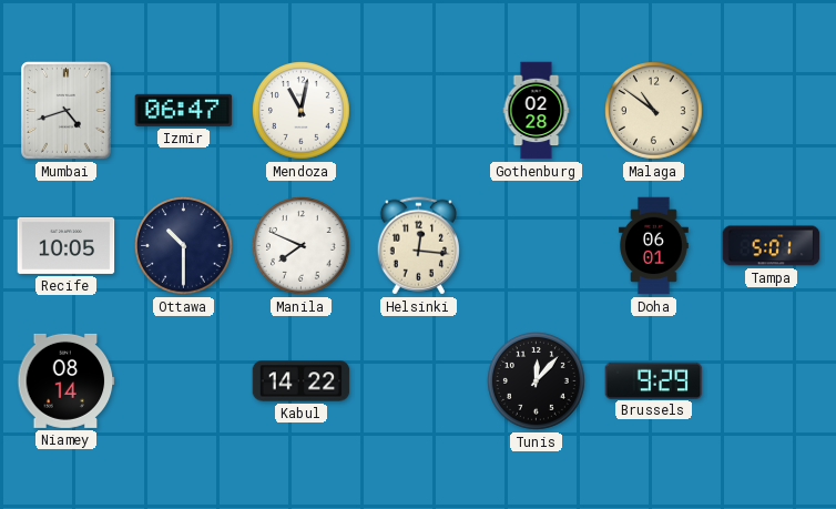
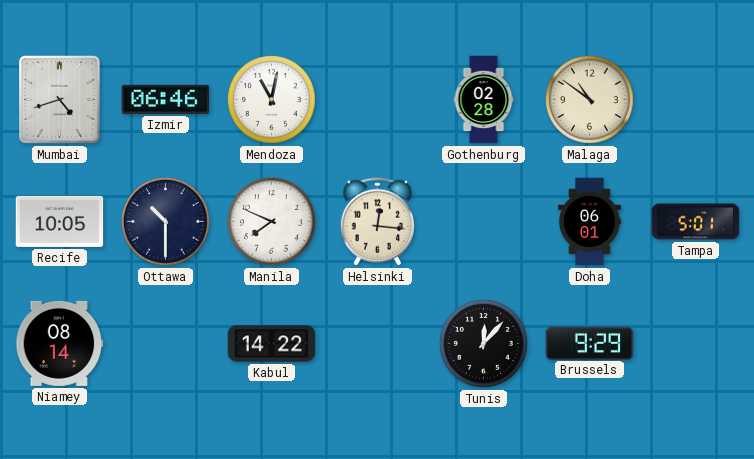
Izmir: 06:47 -> 06:46 (166, 99)
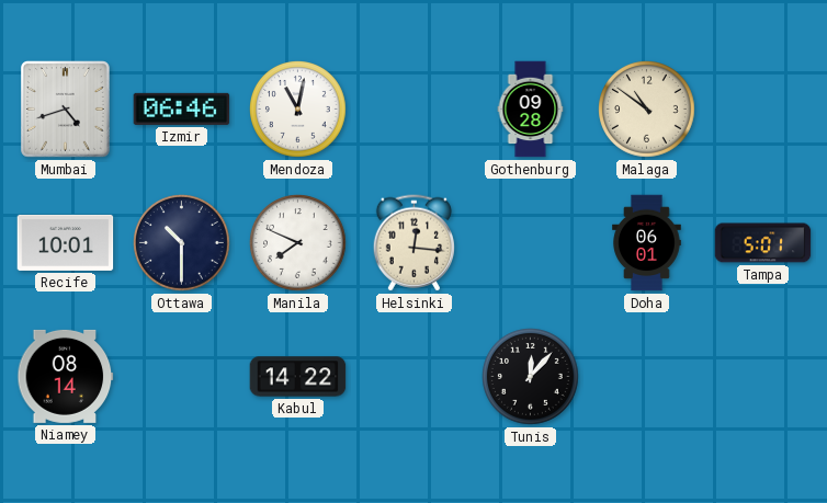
Gothenburg: 02:28 -> 09:28 (531, 110)
Recife: 10:05 -> 10:01 (66, 242)
Brussels: 9:29 -> none (590, 343)
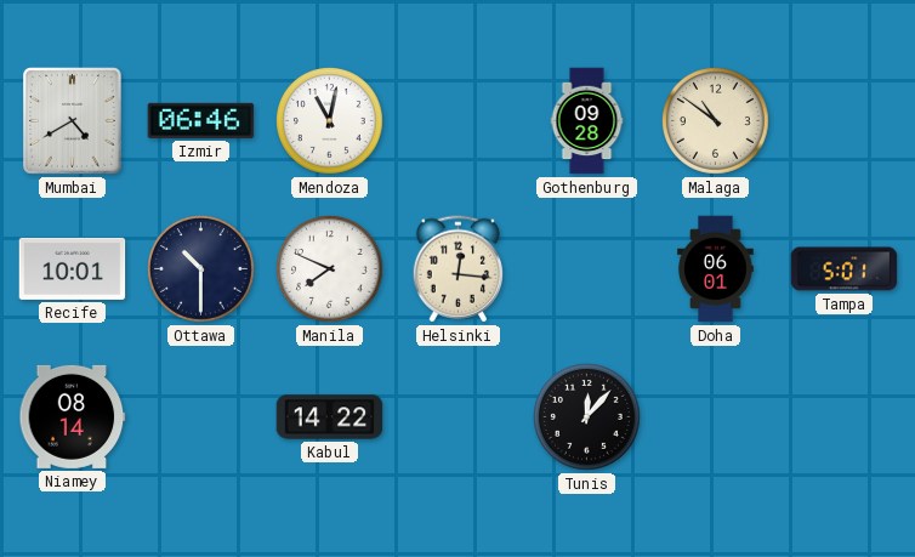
Mumbai: 4:42 -> 4:40 (73, 121)
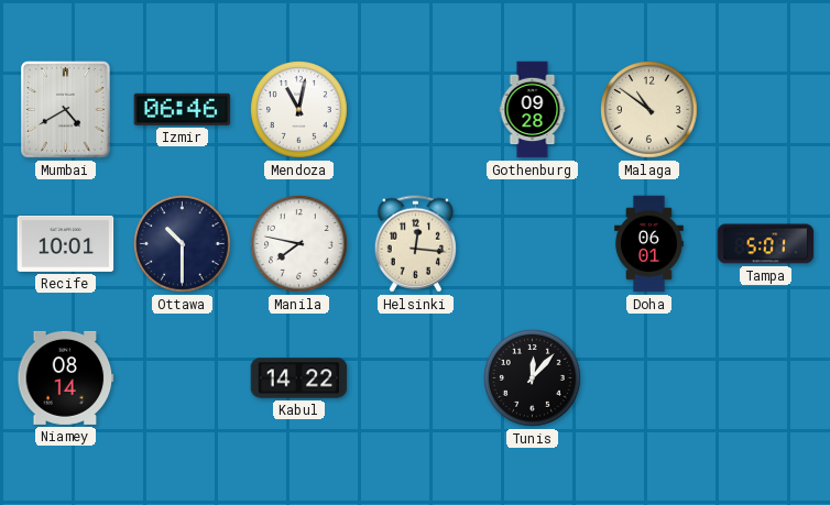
Manila: 7:49 -> 7:47 (299, 244)
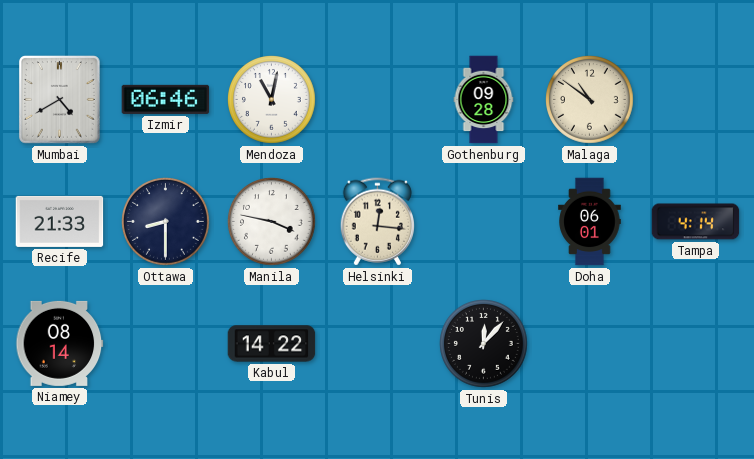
Recife: 10:01 -> 21:33 (60, 221)
Ottawa: 10:30 -> 8:30 (166, 222)
Manila: 7:47 -> 3:47 (272, 222)
Tampa: 5:01 -> 4:14 (696, 222)
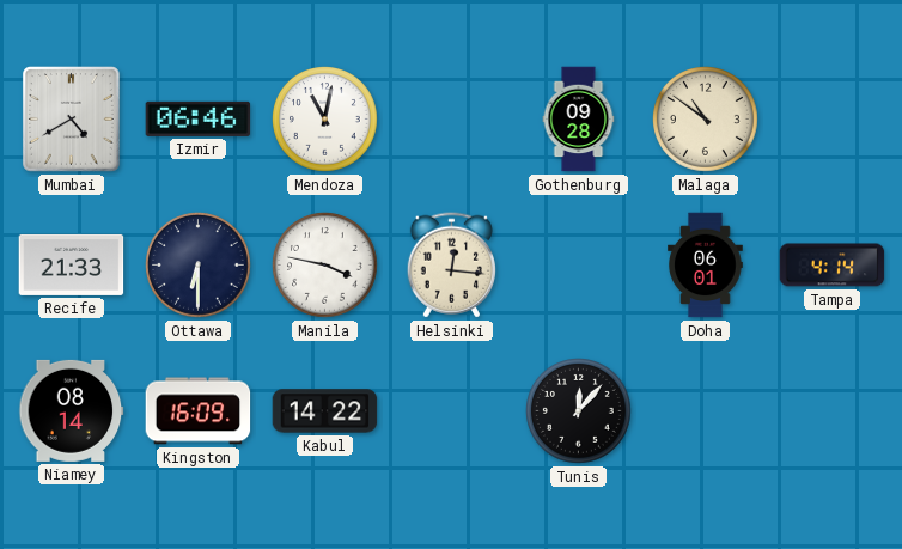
Ottawa: 8:30 -> 6:30 (199, 266)
Kingston: none -> 16:09 (199, 411)
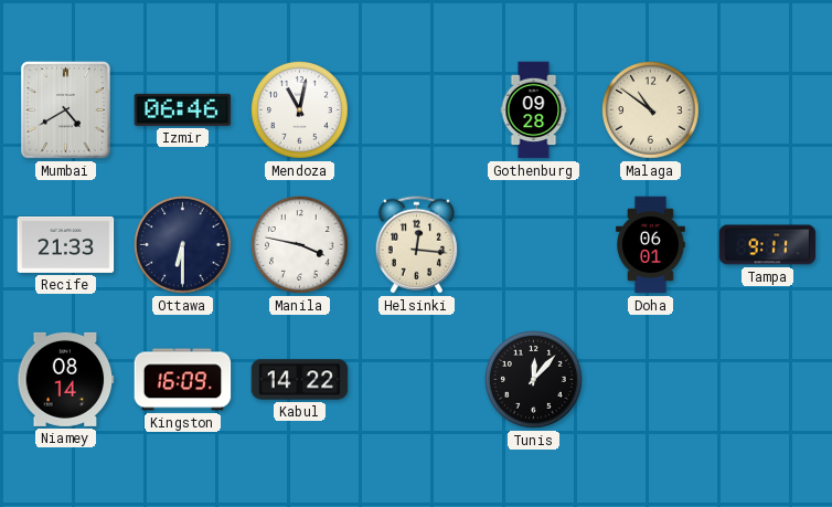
Tampa: 4:14 -> 9:11 (768, 245)
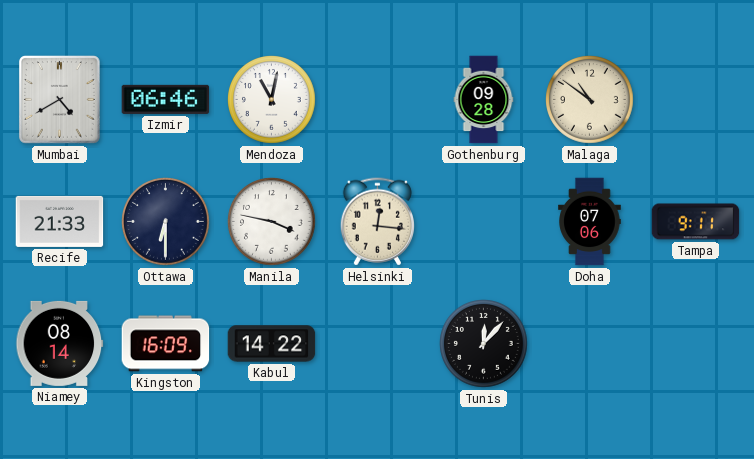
Doha: 06:01 -> 07:06 (590, 222)
